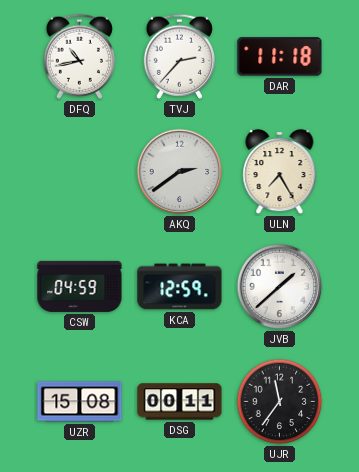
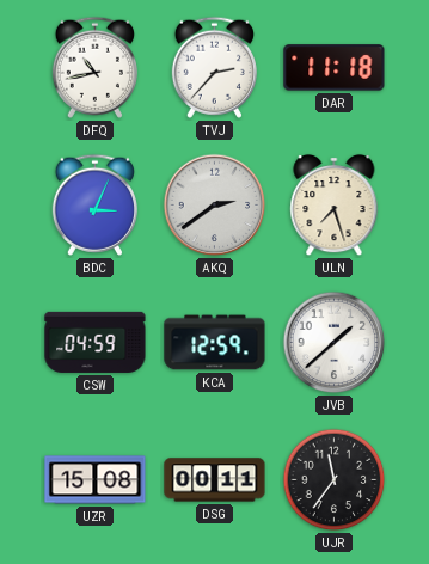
BDC: none -> 3:04 (94, 204)
ULN: 7:25 -> 7:27 (335, 206)
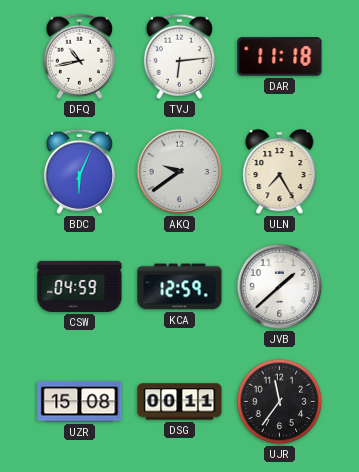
TVJ: 2:37 -> 6:14 (179, 56)
BDC: 3:04 -> 6:04 (79, 171)
AKQ: 2:39 -> 9:39 (180, 172)
ULN: 7:27 -> 7:25 (280, 172)
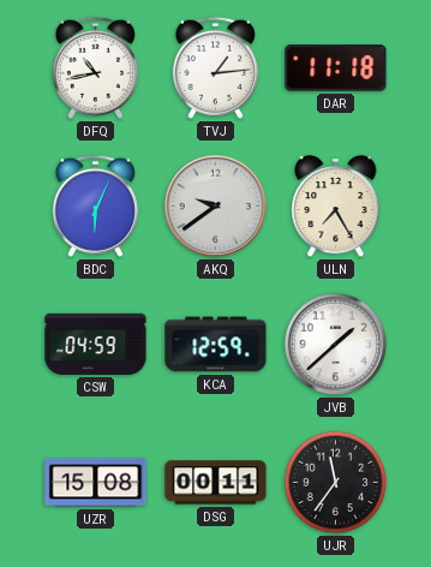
TVJ: 6:14 -> 1:14 (215, 67)
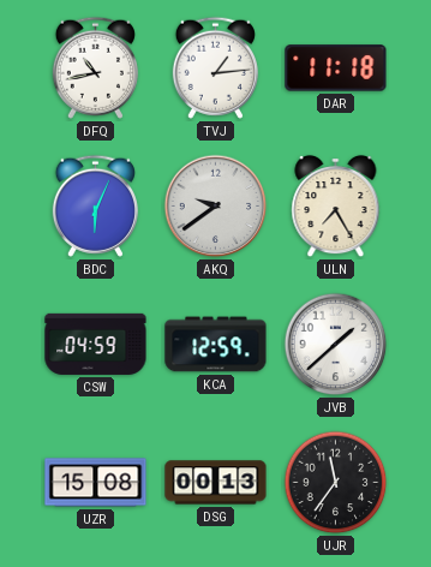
DSG: 00:11 -> 00:13 (216, 483)
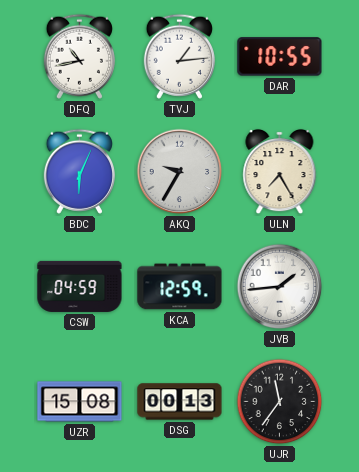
DAR: 11:18 -> 10:55 (280, 57)
AKQ: 9:39 -> 9:35 (180, 172)
JVB: 1:38 -> 1:44 (280, 287)
